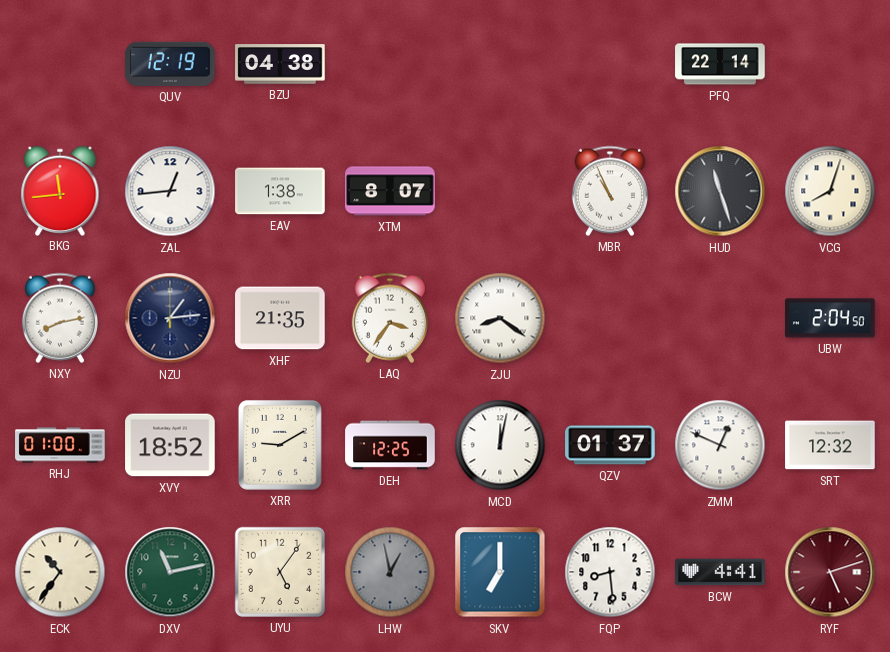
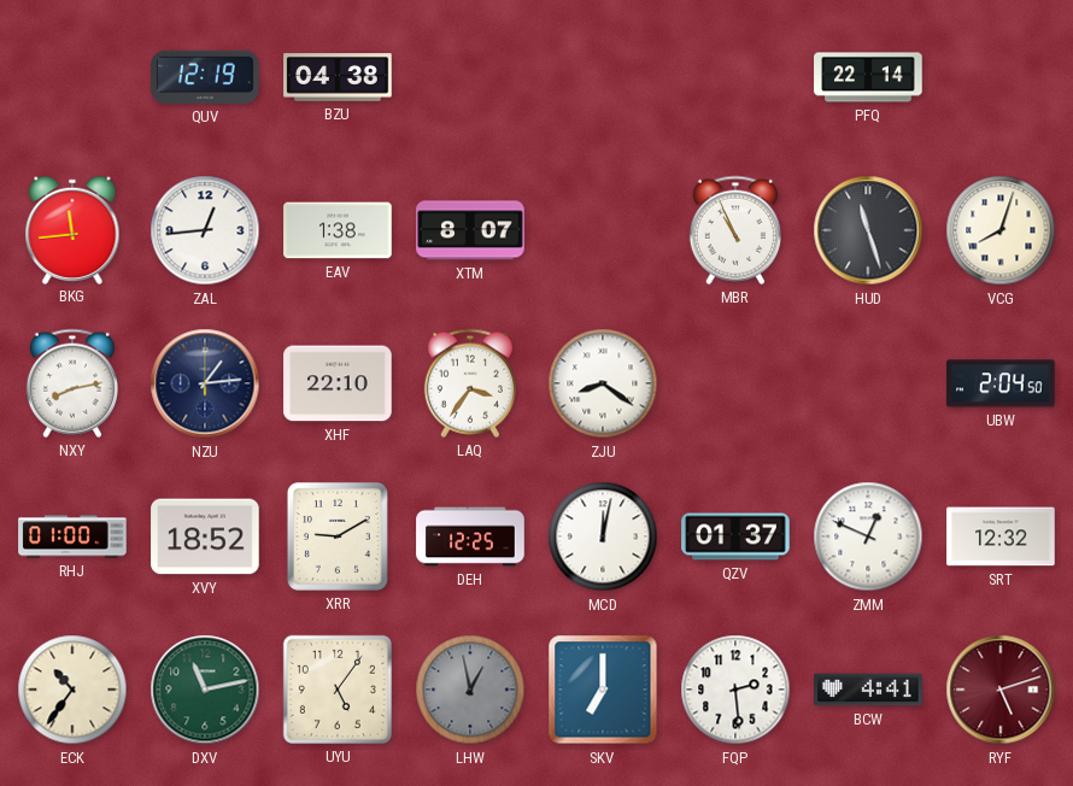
XHF: 21:35 -> 22:10 (338, 383)
FQP: 8:29 -> 2:29 (735, 690)
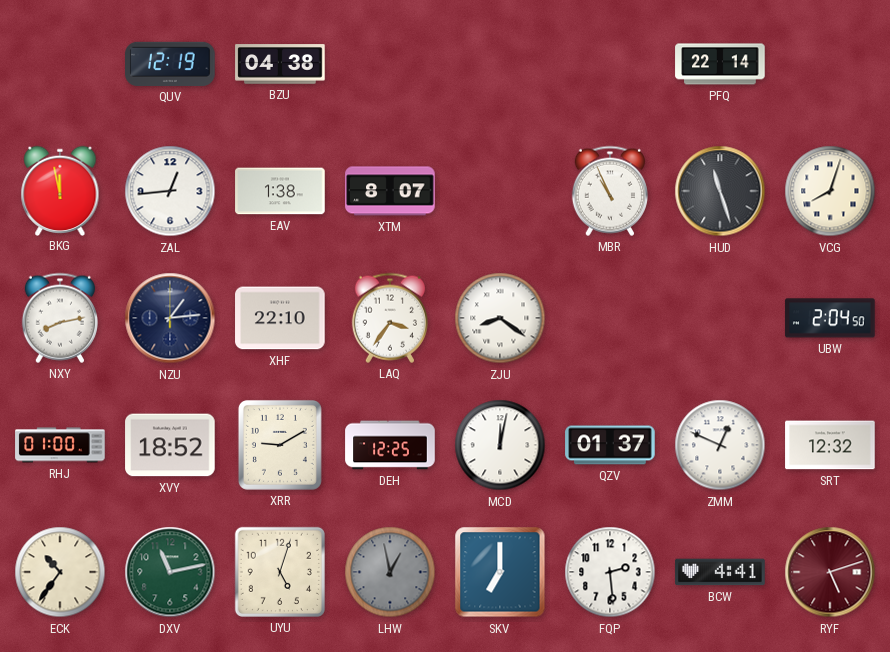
BKG: 11:44 -> 11:58 (60, 190)
UYU: 5:06 -> 5:03 (280, 572)
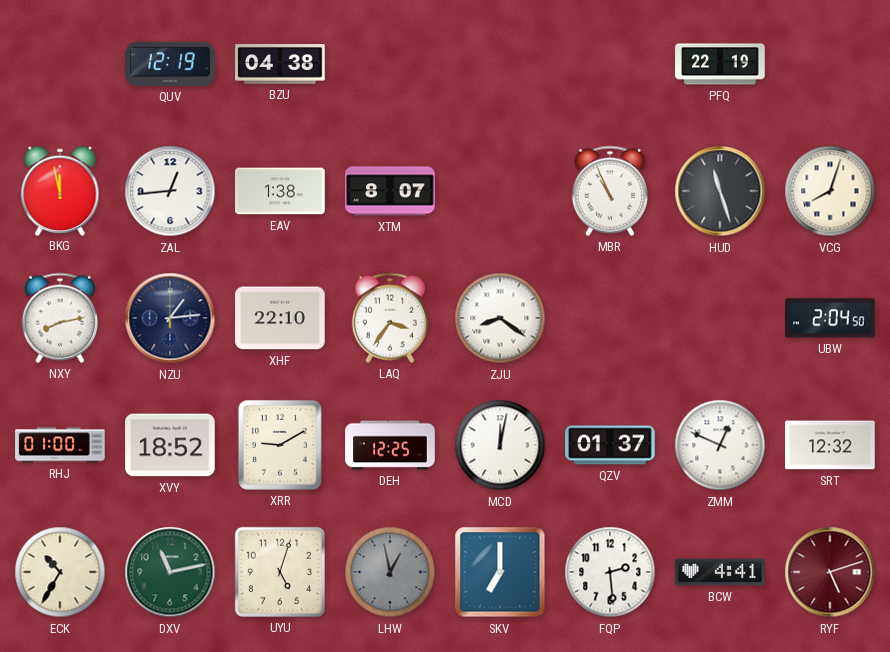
PFQ: 22:14 -> 22:19 (720, 64)
ECK: 10:36 -> 10:35 (60, 572)
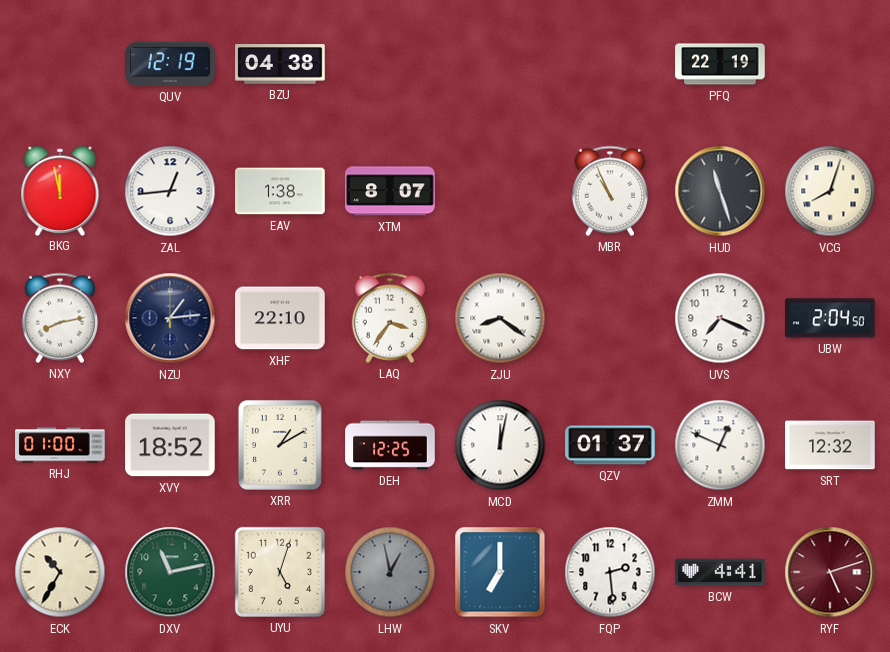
UVS: none -> 7:19 (720, 318)
XRR: 9:10 -> 1:10 (280, 445)
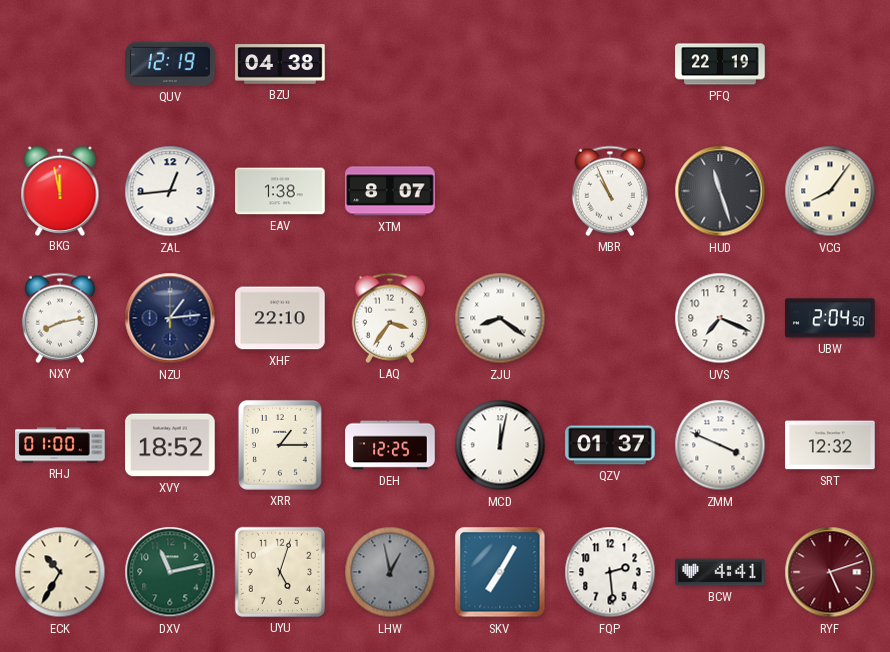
VCG: 8:03 -> 8:06 (830, 191)
XRR: 1:10 -> 1:15 (280, 445)
ZMM: 12:49 -> 3:49 (720, 445)
SKV: 7:00 -> 7:05 (500, 572)
